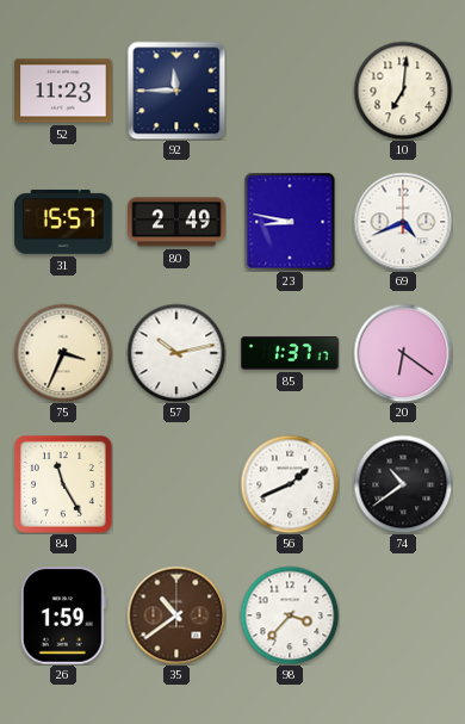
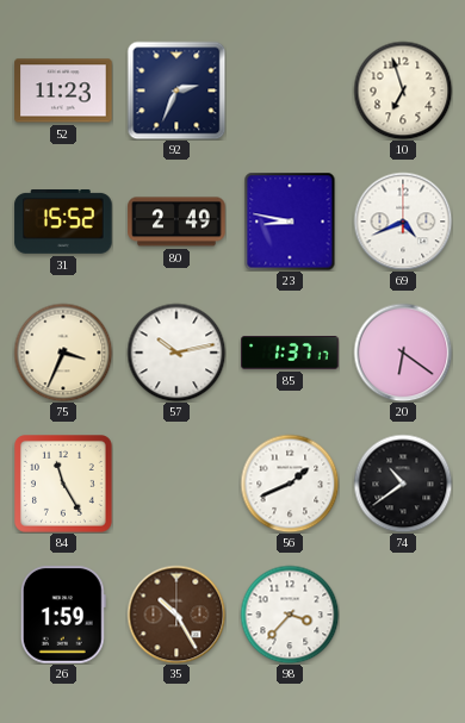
92: 11:45 -> 2:34 (176, 91)
10: 7:01 -> 6:57 (403, 91)
31: 15:57 -> 15:52 (63, 223)
35: 10:39 -> 10:25 (176, 615)
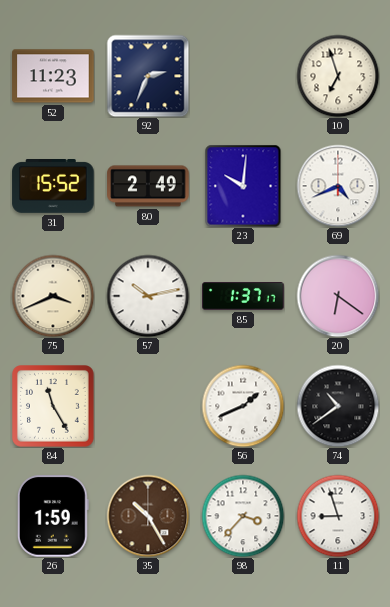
23: 8:47 -> 10:01 (243, 186)
75: 3:34 -> 3:41 (53, 296)
11: none -> 8:57 (338, 516)
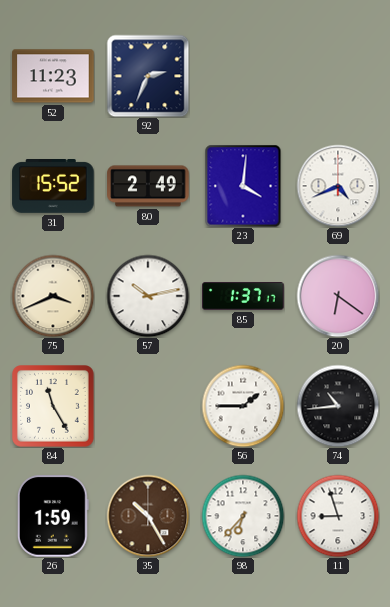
10: 6:57 -> none (338, 76)
23: 10:01 -> 4:01 (243, 186)
56: 1:41 -> 1:45 (243, 406)
74: 10:39 -> 10:44 (338, 406)
98: 3:37 -> 6:37 (243, 516)
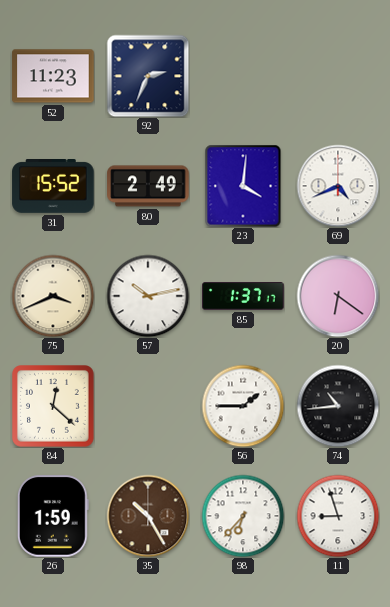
84: 11:25 -> 12:22 (54, 407)
